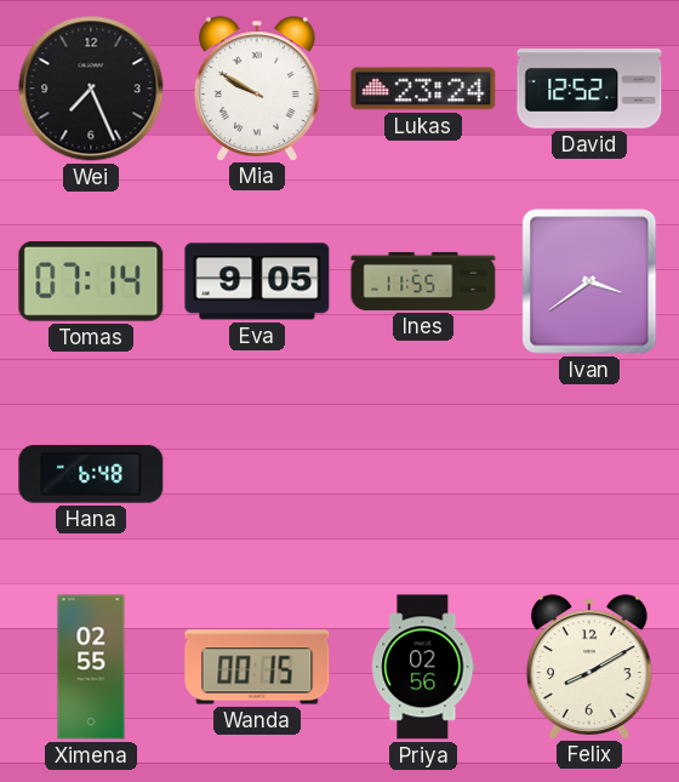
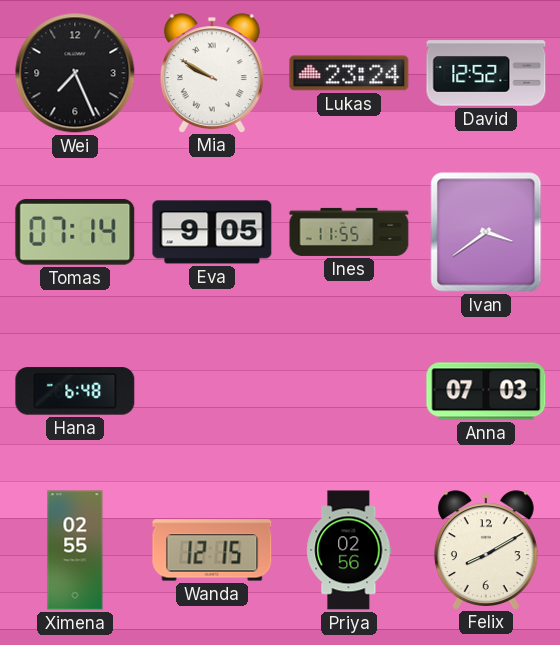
Anna: none -> 07:03 (486, 391)
Wanda: 00:15 -> 12:15 (212, 550)
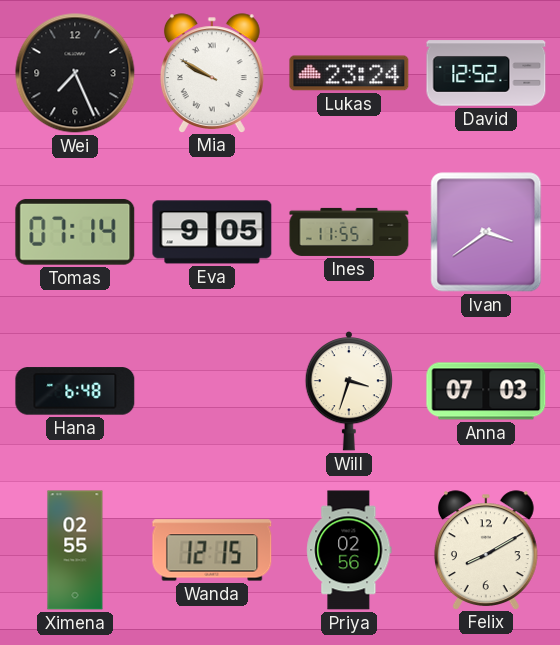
Will: none -> 3:33 (348, 391)
